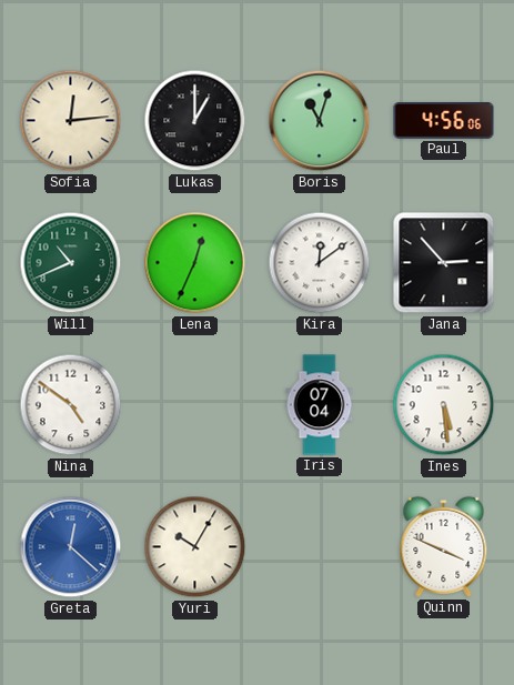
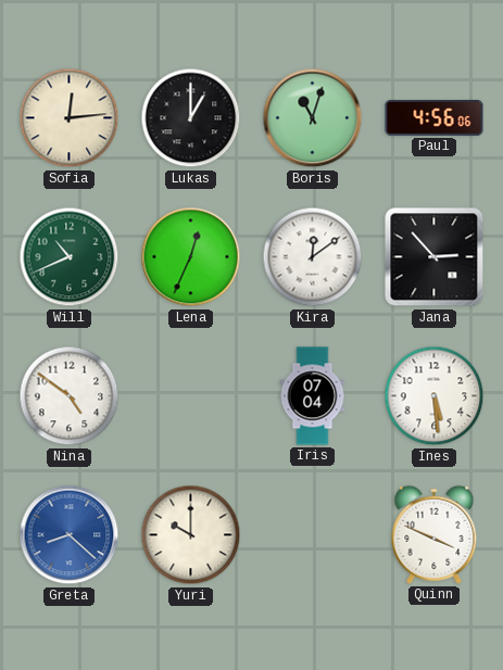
Greta: 12:22 -> 8:22 (70, 535)
Yuri: 10:05 -> 10:00 (191, 535)
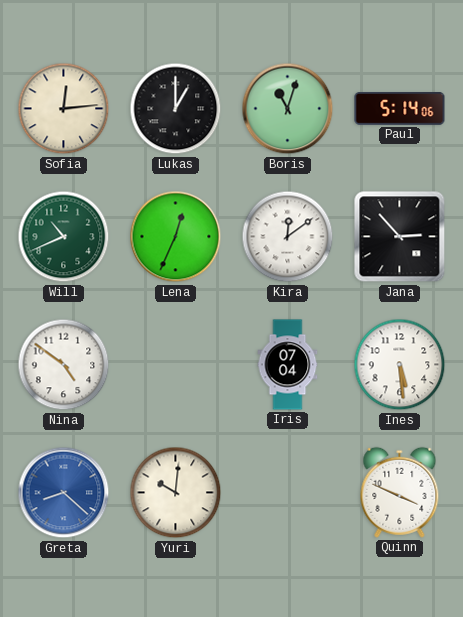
Paul: 4:56 -> 5:14 (400, 109)
Yuri: 10:00 -> 10:01 (176, 493)
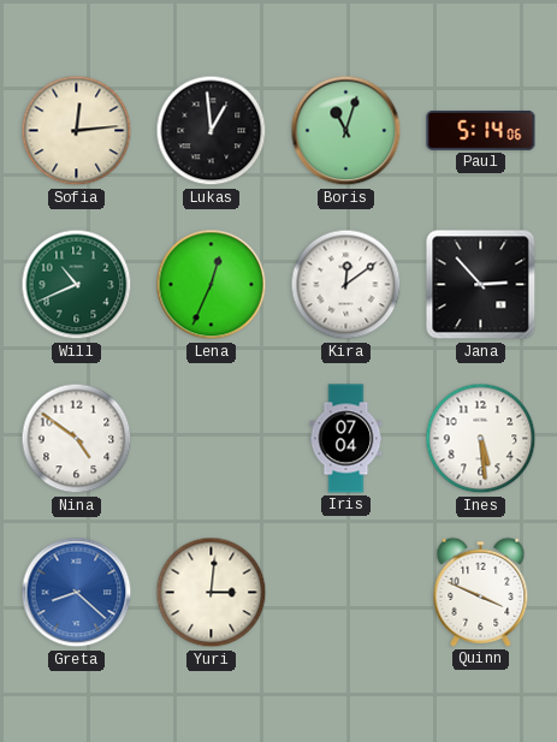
Lukas: 1:00 -> 12:59 (212, 131)
Yuri: 10:01 -> 3:01 (212, 593)
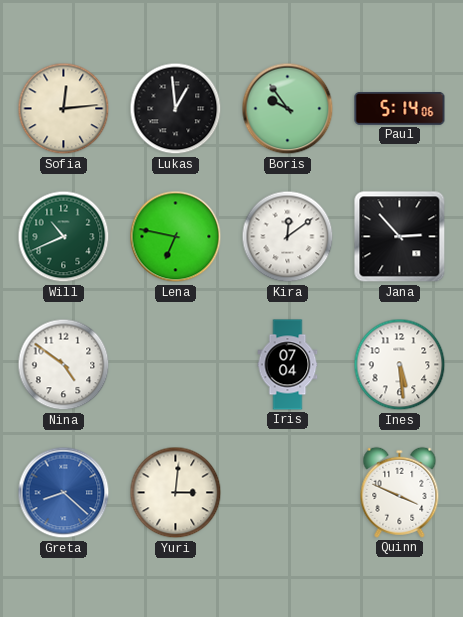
Boris: 11:03 -> 9:54 (288, 109)
Lena: 12:34 -> 6:47 (176, 237)
